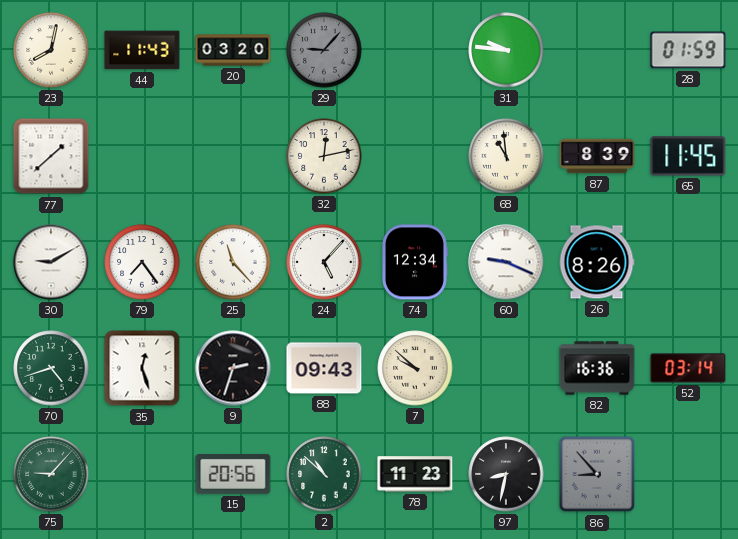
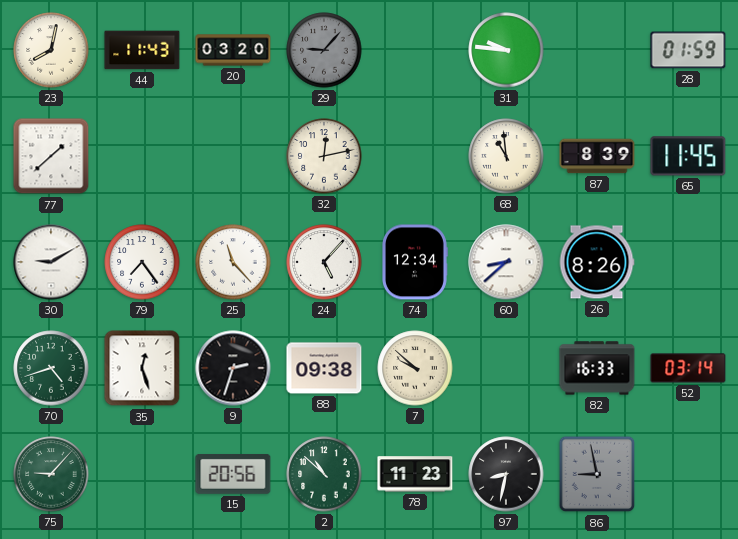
60: 9:19 -> 8:38 (506, 262)
88: 09:43 -> 09:38 (324, 368)
82: 16:36 -> 16:33 (597, 368)
86: 8:53 -> 8:58 (597, 474)
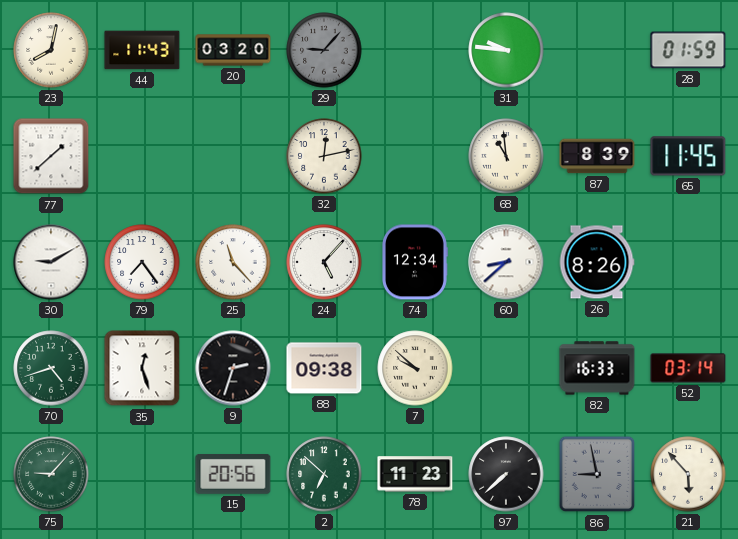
2: 10:52 -> 6:52 (324, 474)
97: 8:32 -> 7:38 (506, 474)
21: none -> 5:53 (688, 474)
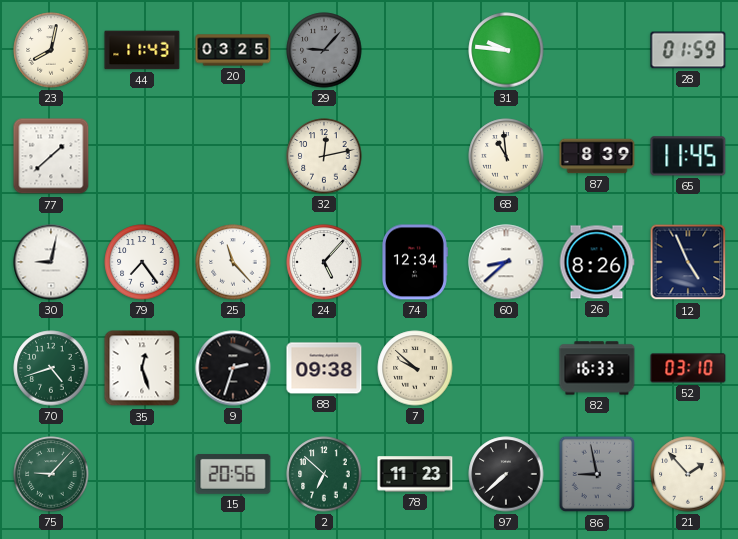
20: 03:20 -> 03:25 (233, 50)
30: 9:10 -> 9:02 (51, 262)
12: none -> 4:56 (688, 262)
52: 03:14 -> 03:10 (688, 368)
21: 5:53 -> 1:53 (688, 474)
